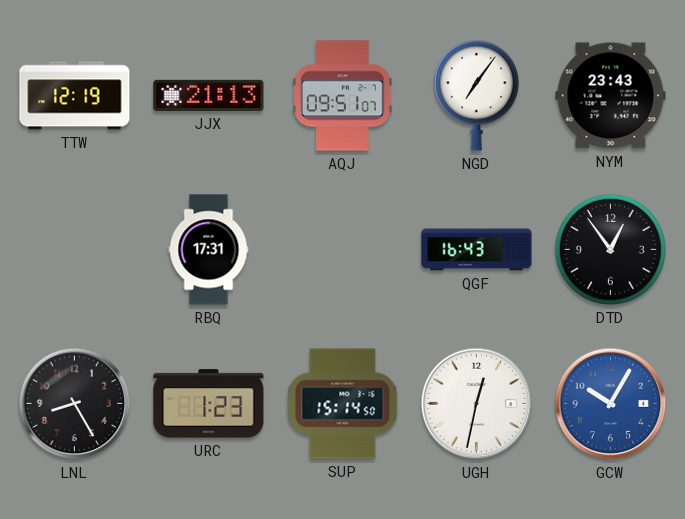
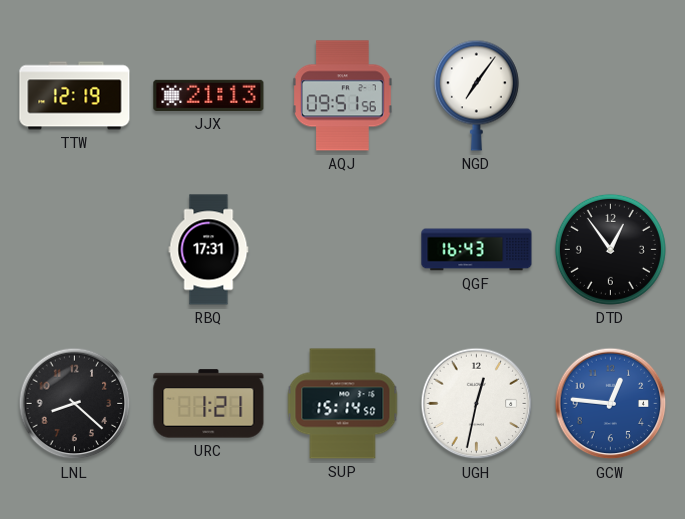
AQJ: 09:51:07 -> 09:51:56 (342, 96)
NYM: 23:43 -> none (611, 96)
LNL: 8:25 -> 8:22 (75, 404)
URC: 1:23 -> 1:21 (209, 404)
GCW: 10:05 -> 12:46 (611, 404)
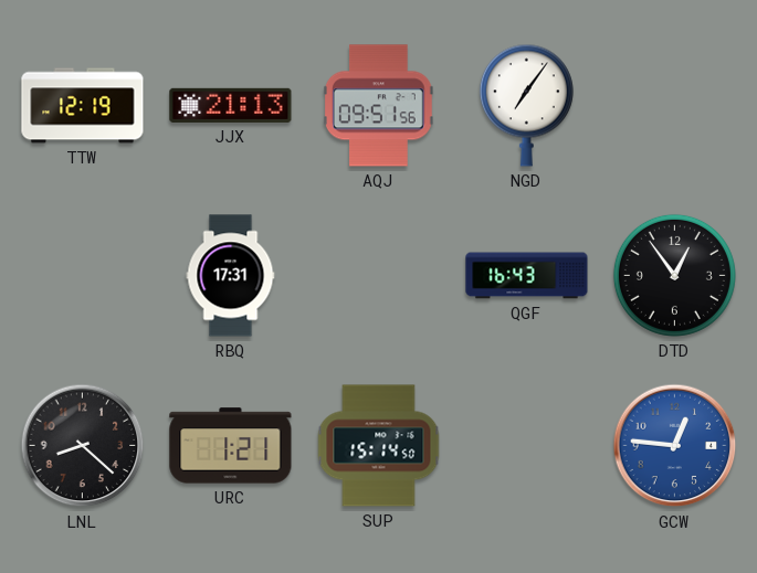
UGH: 12:32 -> none (477, 404)
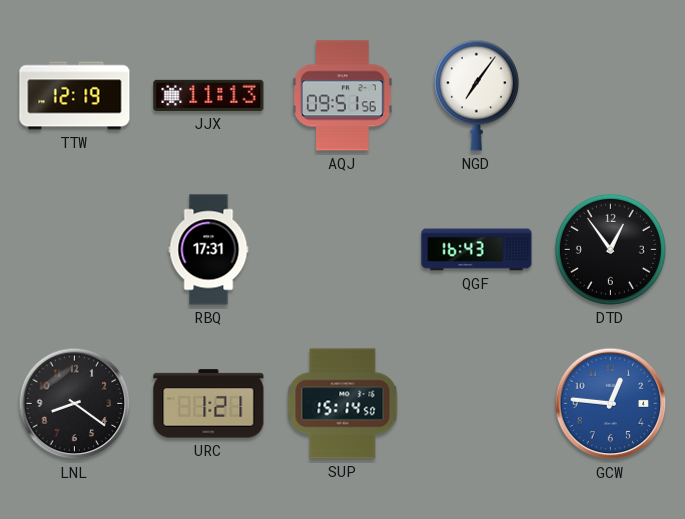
JJX: 21:13 -> 11:13 (209, 95)
LNL: 8:22 -> 8:21 (75, 404)
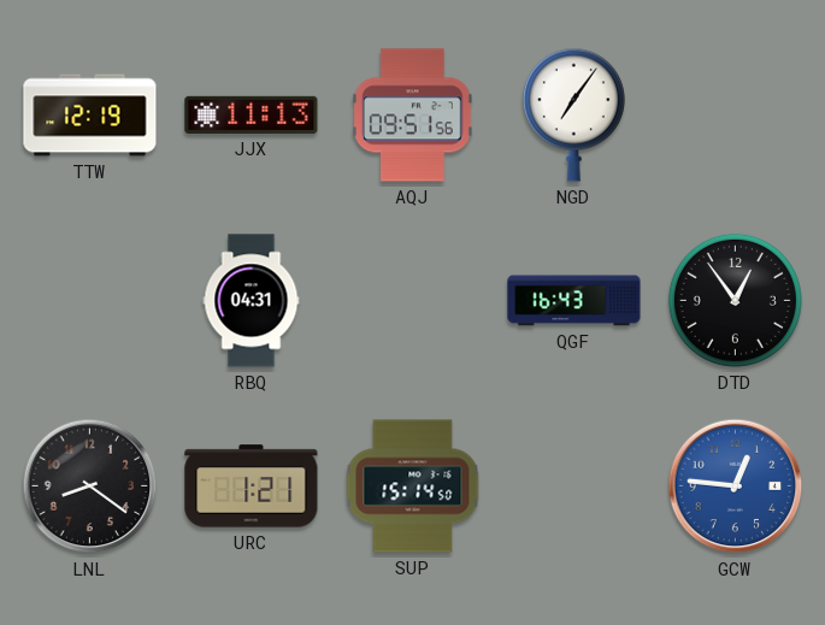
RBQ: 17:31 -> 04:31 (252, 301)
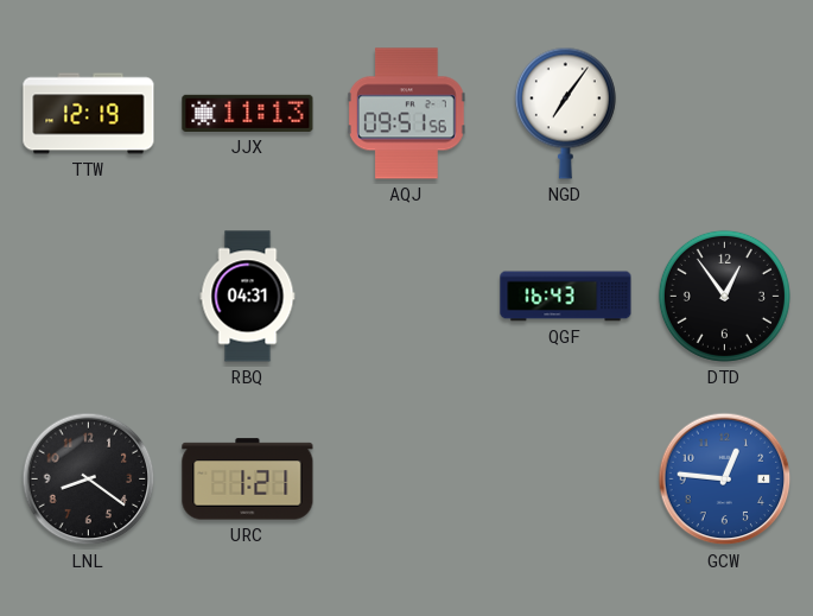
SUP: 15:14 -> none (413, 487)
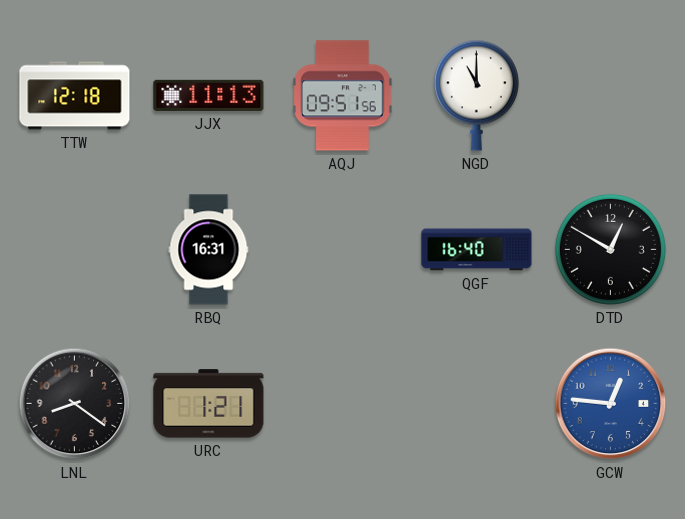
TTW: 12:19 -> 12:18 (75, 96)
NGD: 7:06 -> 11:00 (476, 95)
RBQ: 04:31 -> 16:31 (209, 250)
QGF: 16:43 -> 16:40 (477, 250)
DTD: 12:54 -> 12:50 (610, 249)
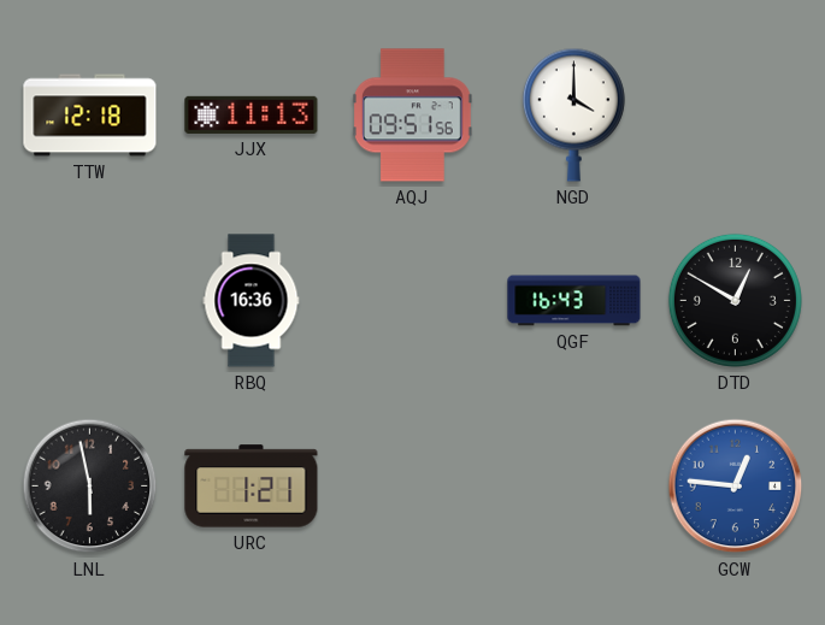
NGD: 11:00 -> 4:00 (573, 114)
RBQ: 16:31 -> 16:36 (252, 301)
QGF: 16:40 -> 16:43 (574, 301)
LNL: 8:21 -> 5:58 (90, 487)
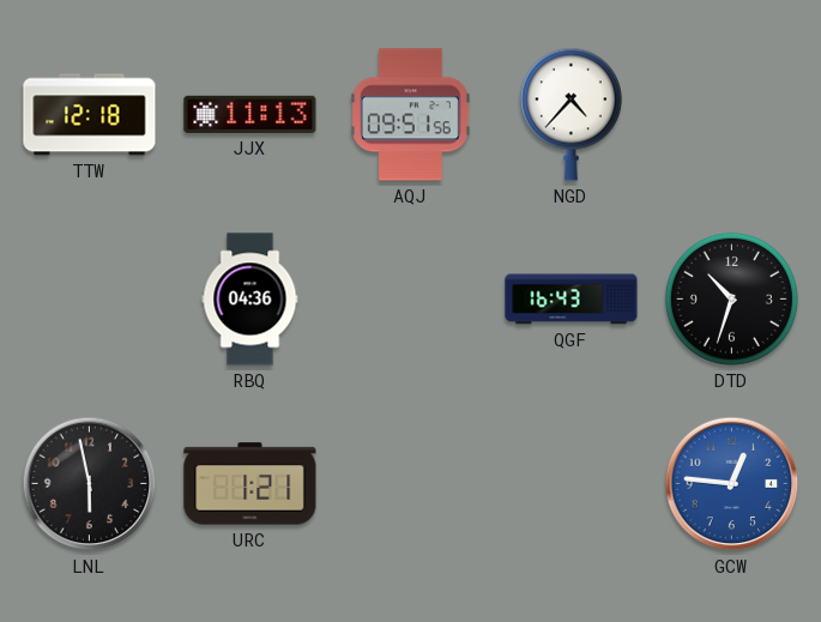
NGD: 4:00 -> 4:37 (571, 114)
RBQ: 16:36 -> 04:36 (250, 300)
DTD: 12:50 -> 10:33 (731, 298)
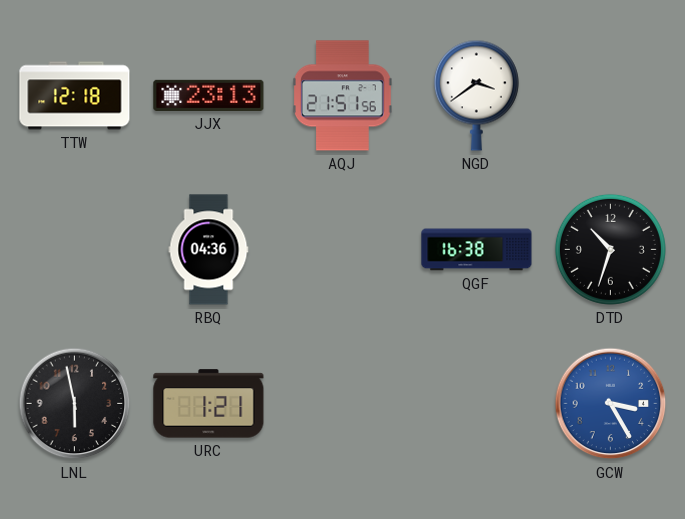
JJX: 11:13 -> 23:13 (209, 95)
AQJ: 09:51 -> 21:51 (342, 96)
NGD: 4:37 -> 3:39 (476, 95)
QGF: 16:43 -> 16:38 (477, 250)
GCW: 12:46 -> 3:25 (611, 404)
